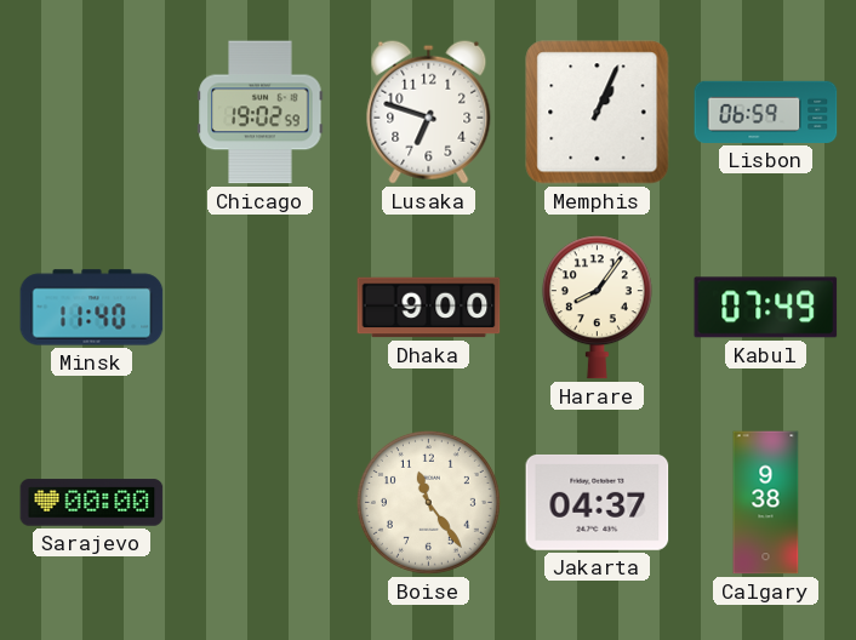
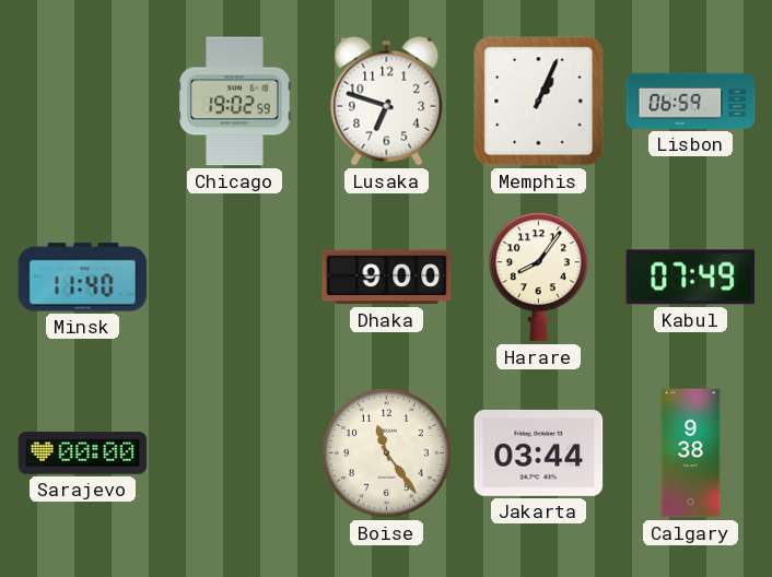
Jakarta: 04:37 -> 03:44 (539, 452)
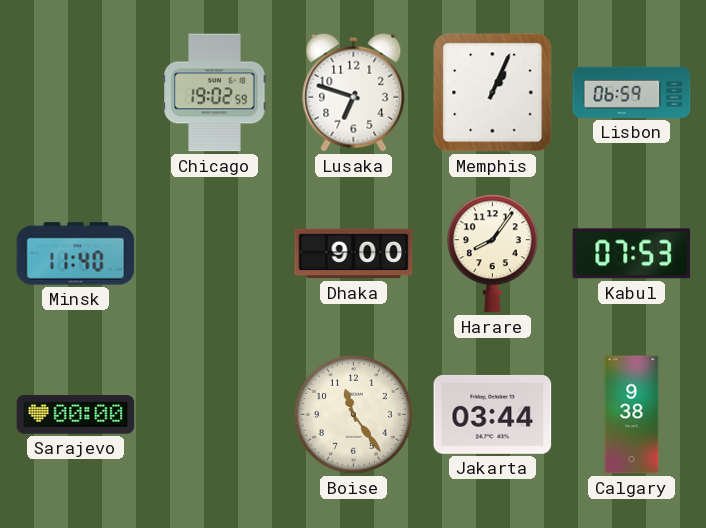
Kabul: 07:49 -> 07:53 (632, 254)
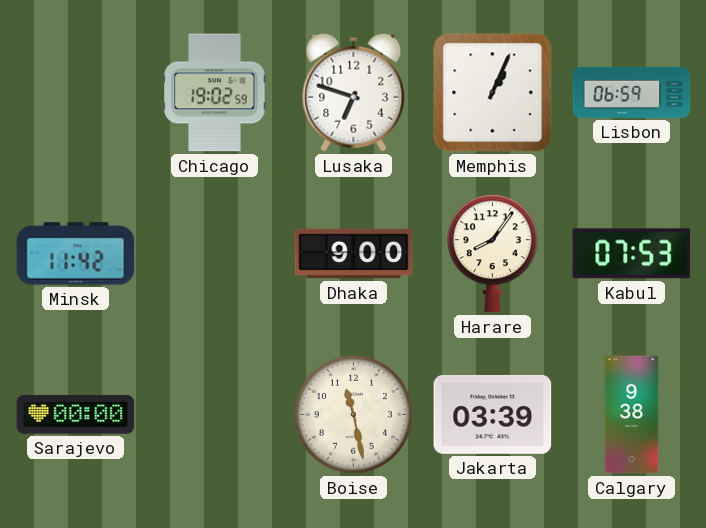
Minsk: 11:40 -> 11:42 (76, 254)
Boise: 11:24 -> 11:28 (353, 414)
Jakarta: 03:44 -> 03:39 (493, 414)
